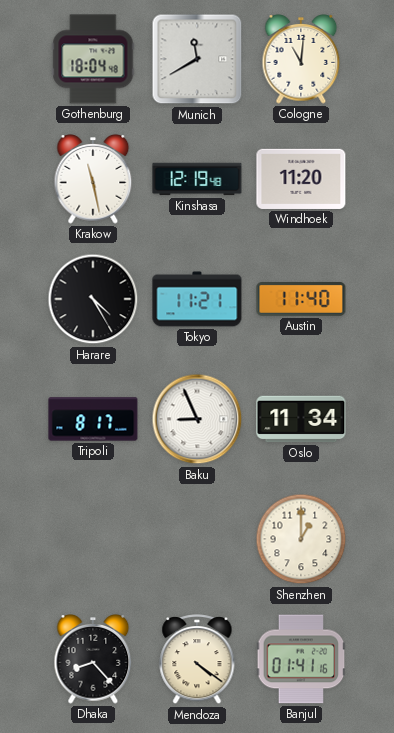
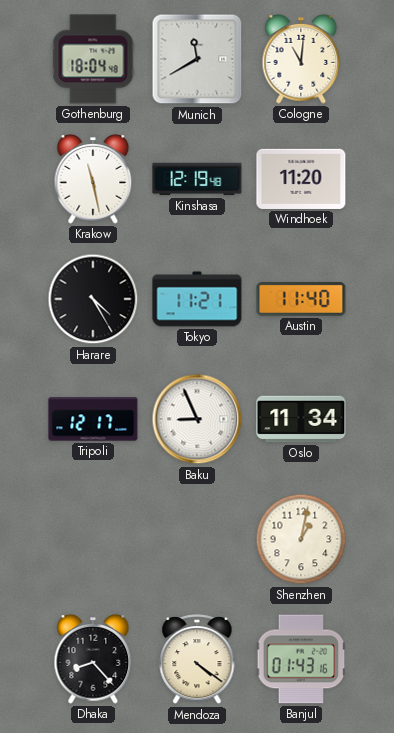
Tripoli: 8:17 -> 12:17 (93, 419)
Shenzhen: 1:00 -> 1:02 (301, 539)
Banjul: 01:41 -> 01:43 (301, 659)
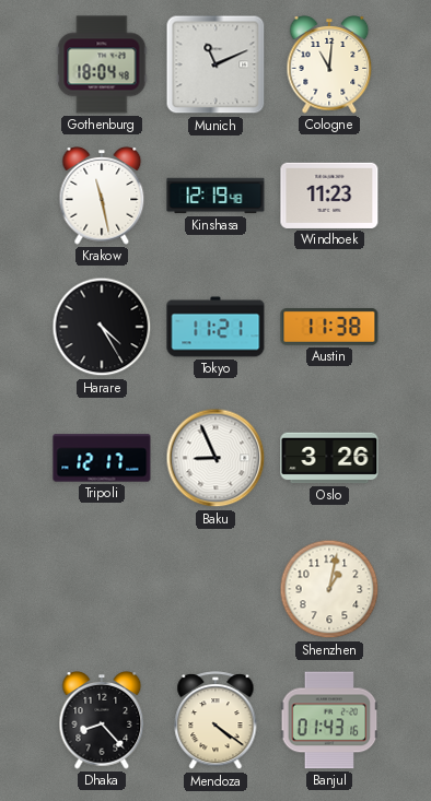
Munich: 11:40 -> 11:11 (215, 64)
Windhoek: 11:20 -> 11:23 (329, 196)
Austin: 11:40 -> 11:38 (329, 328)
Oslo: 11:34 -> 3:26 (329, 458)
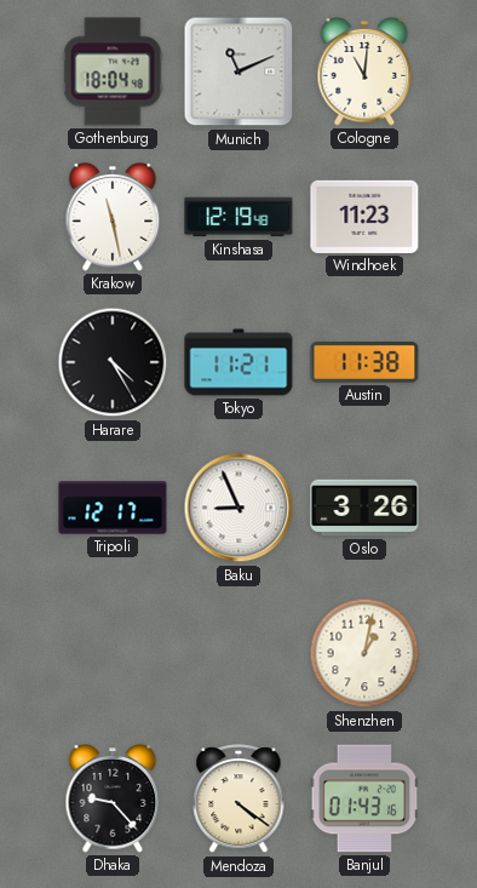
Dhaka: 8:23 -> 9:23 (113, 798)
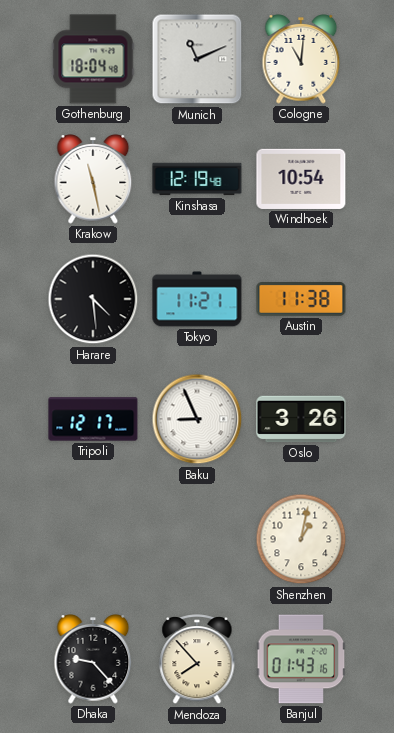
Windhoek: 11:23 -> 10:54 (301, 179)
Harare: 4:25 -> 4:29 (93, 299)
Mendoza: 4:21 -> 7:53 (197, 660)
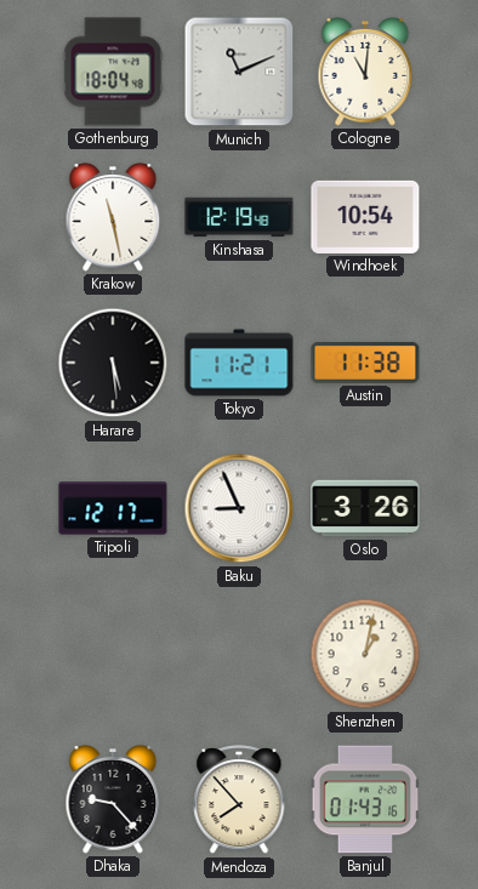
Harare: 4:29 -> 5:29 (113, 363)
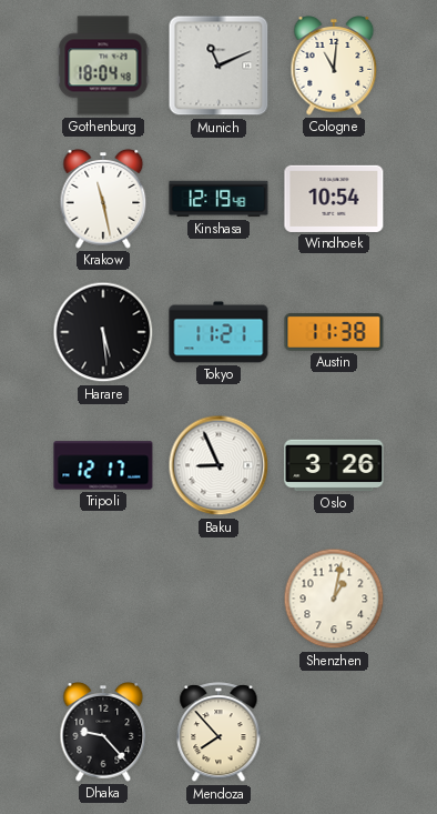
Banjul: 01:43 -> none (365, 799)
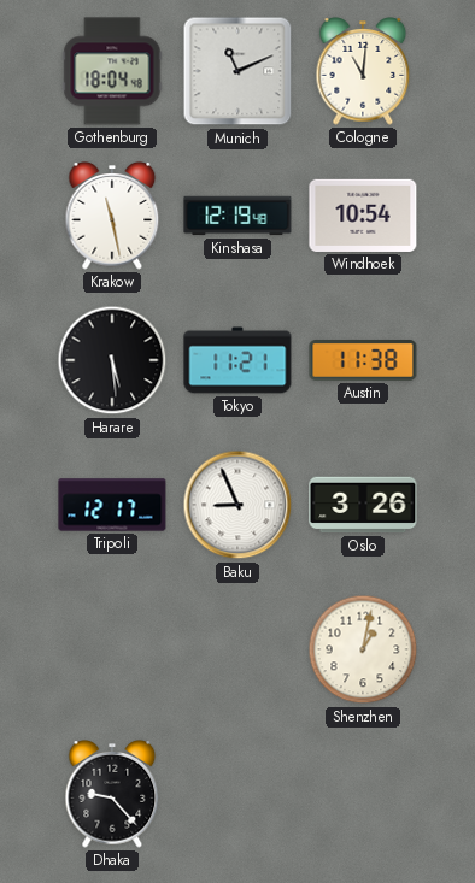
Mendoza: 7:53 -> none (218, 733)
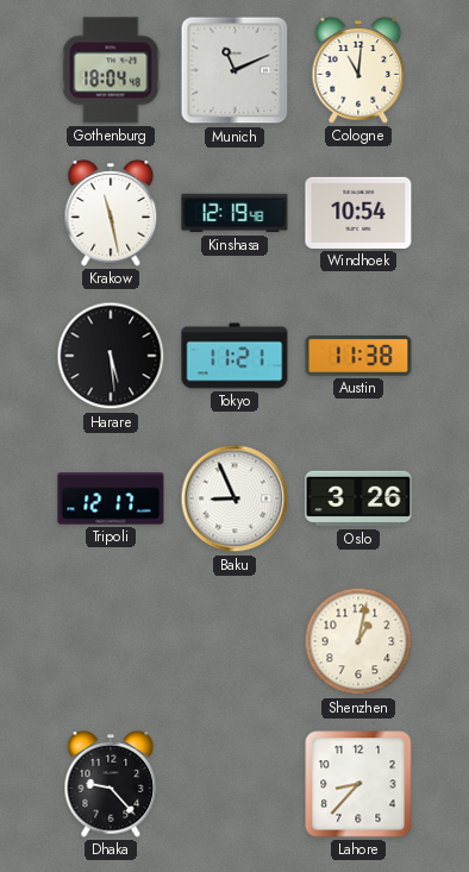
Lahore: none -> 8:37 (358, 784)
